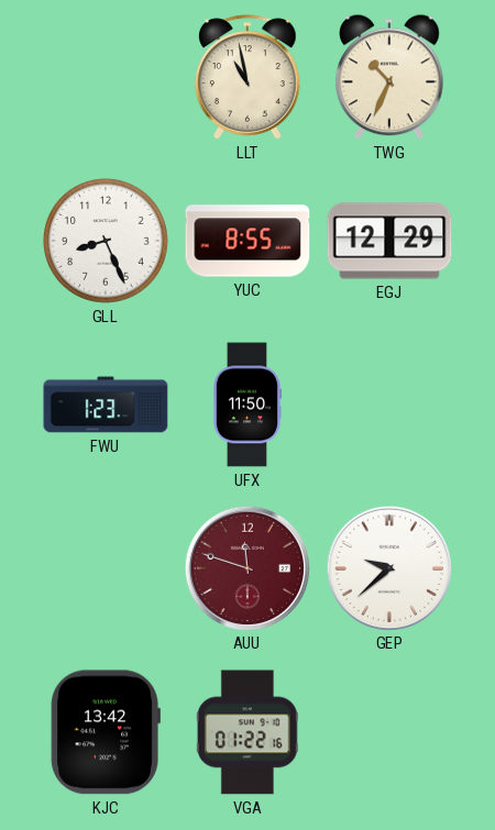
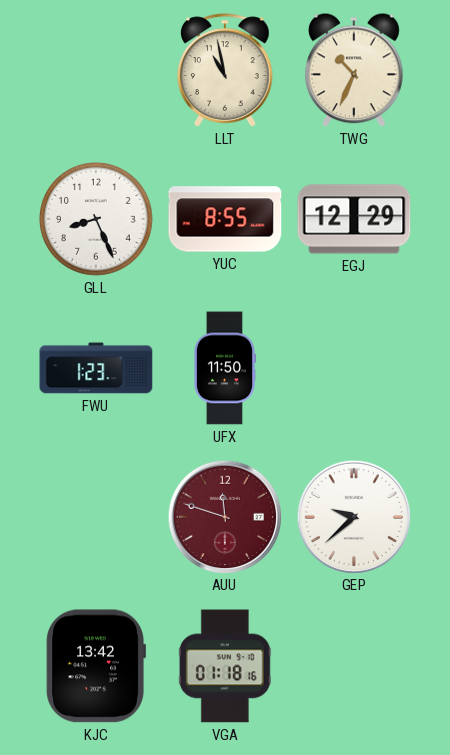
VGA: 01:22 -> 01:18 (225, 666)
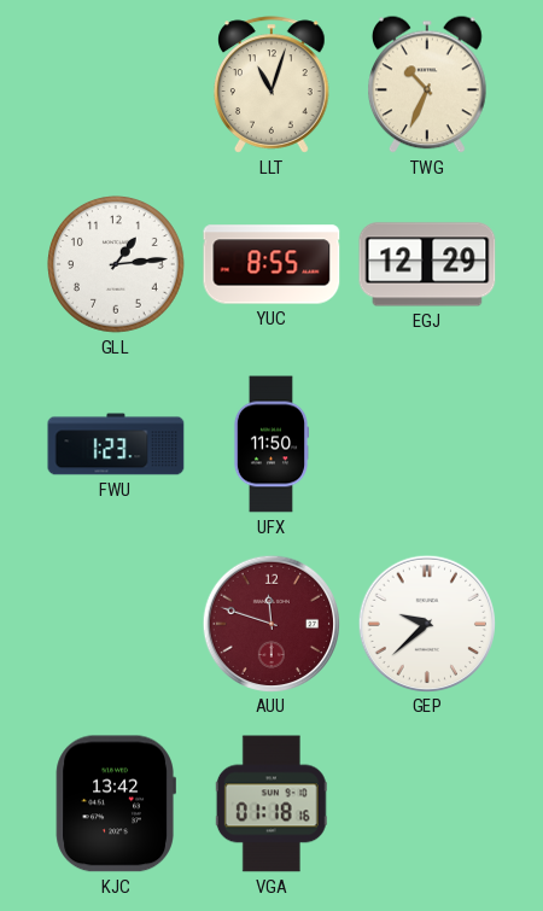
LLT: 10:58 -> 11:03 (273, 84)
GLL: 8:26 -> 1:14 (117, 265)
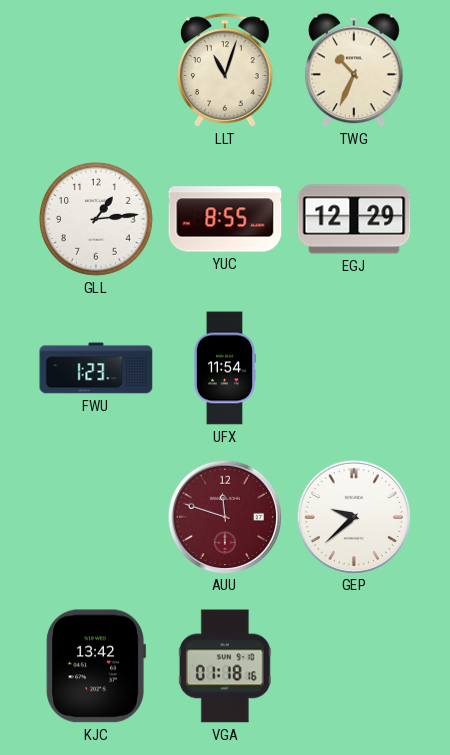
UFX: 11:50 -> 11:54 (224, 368)
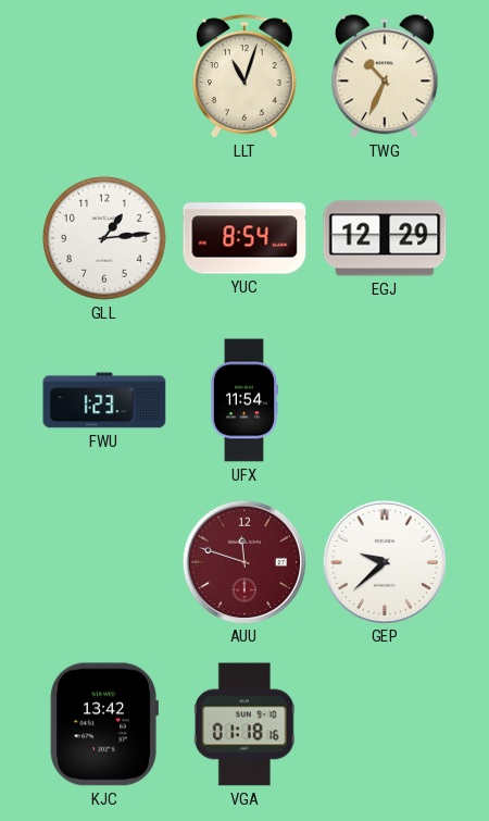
YUC: 8:55 -> 8:54 (244, 238)
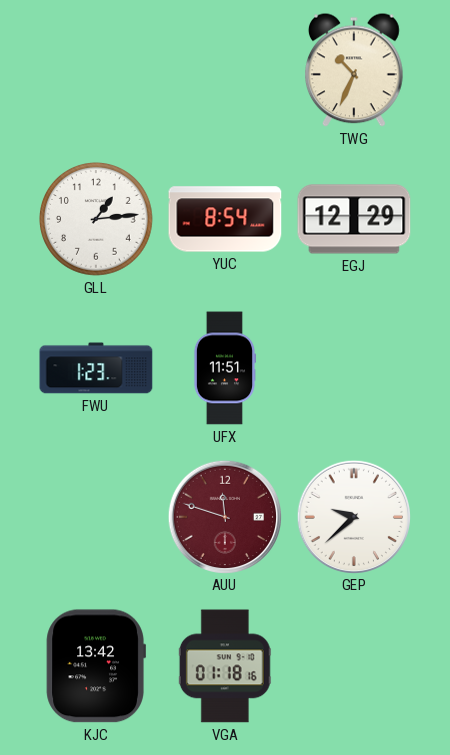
LLT: 11:03 -> none (246, 76)
UFX: 11:54 -> 11:51 (224, 368)
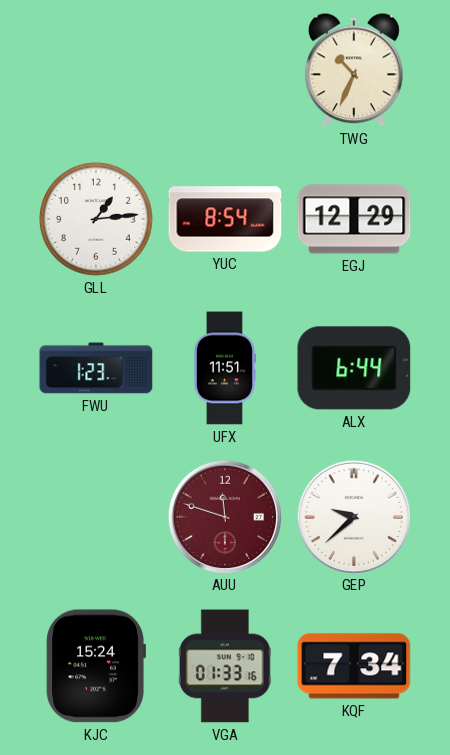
ALX: none -> 6:44 (354, 368)
KJC: 13:42 -> 15:24 (96, 666)
VGA: 01:18 -> 01:33 (225, 666)
KQF: none -> 7:34 (354, 666)
